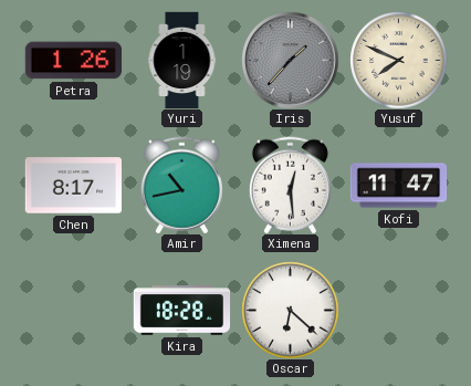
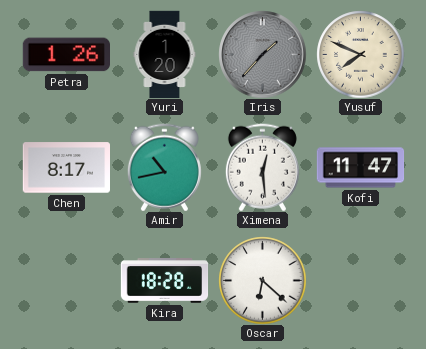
Yuri: 1:19 -> 1:20 (165, 54)
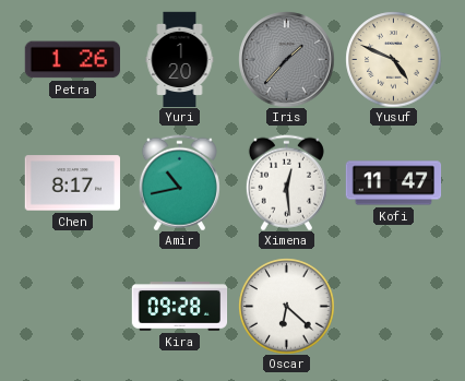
Yusuf: 7:49 -> 4:49 (393, 59)
Kira: 18:28 -> 09:28 (179, 307)
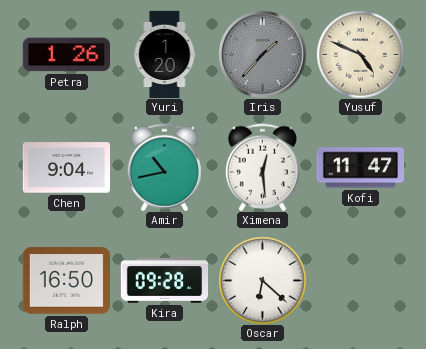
Chen: 8:17 -> 9:04 (66, 168)
Ralph: none -> 16:50 (66, 281)
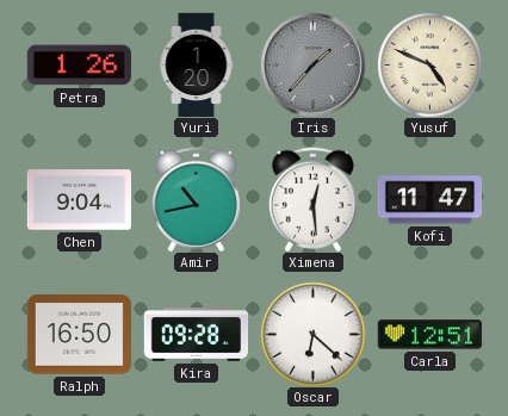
Carla: none -> 12:51 (429, 335)
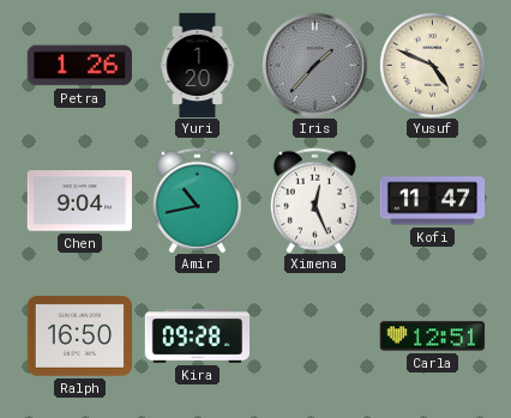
Ximena: 12:29 -> 12:26 (314, 200)
Oscar: 6:22 -> none (312, 334)
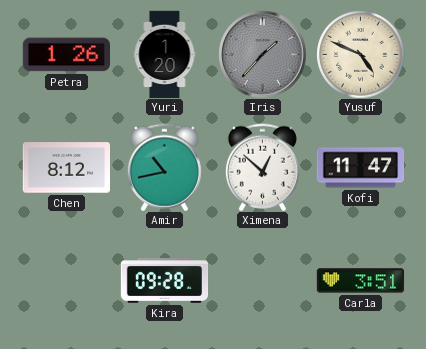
Chen: 9:04 -> 8:12 (66, 168)
Ximena: 12:26 -> 12:52 (262, 167)
Ralph: 16:50 -> none (79, 337)
Carla: 12:51 -> 3:51 (360, 281)
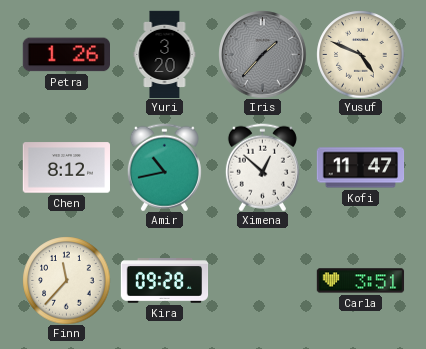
Yuri: 1:20 -> 3:20 (165, 54)
Finn: none -> 11:37 (66, 280)
